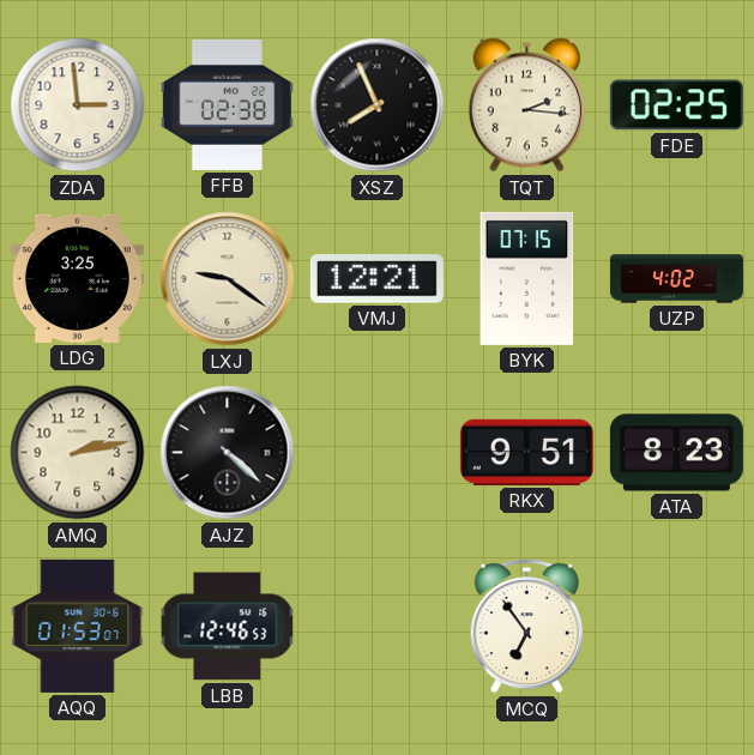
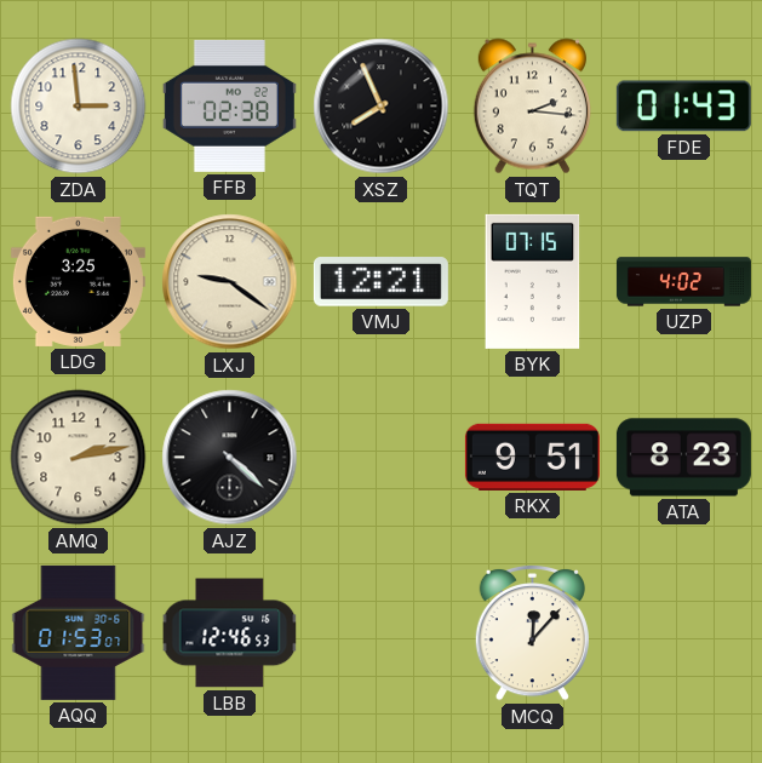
FDE: 02:25 -> 01:43 (683, 107)
MCQ: 6:54 -> 12:07 (532, 632)
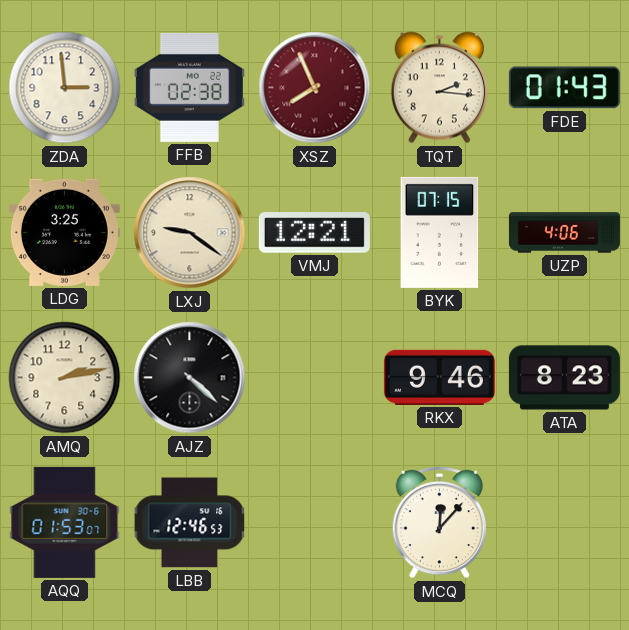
XSZ dial: black -> burgundy (315, 88)
UZP: 4:02 -> 4:06 (564, 233)
RKX: 9:51 -> 9:46 (439, 377)
